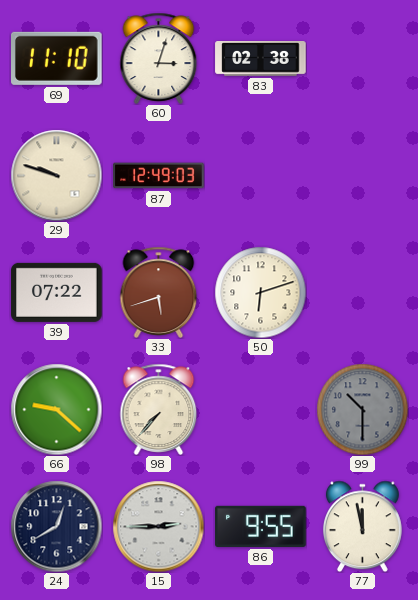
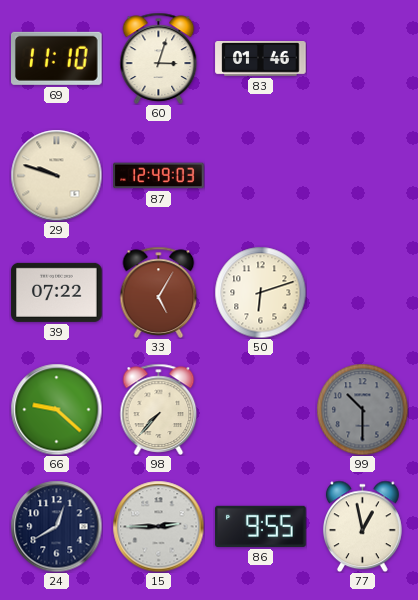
83: 02:38 -> 01:46 (261, 59)
33: 5:42 -> 5:05 (159, 292)
77: 11:58 -> 12:58 (362, 526)
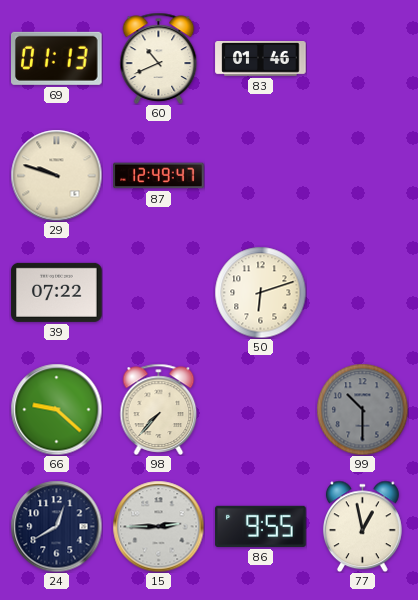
69: 11:10 -> 01:13 (57, 58)
60: 3:03 -> 10:41 (159, 58)
87: 12:49:03 -> 12:49:47 (159, 176)
33: 5:05 -> none (159, 292)
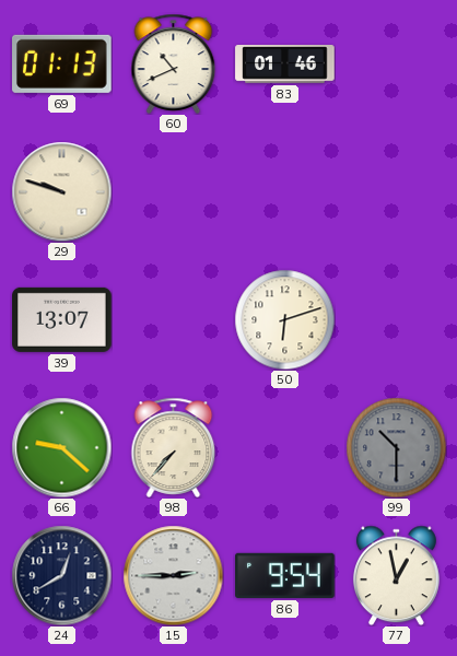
87: 12:49 -> none (159, 176)
39: 07:22 -> 13:07 (62, 319)
86: 9:55 -> 9:54 (285, 575)
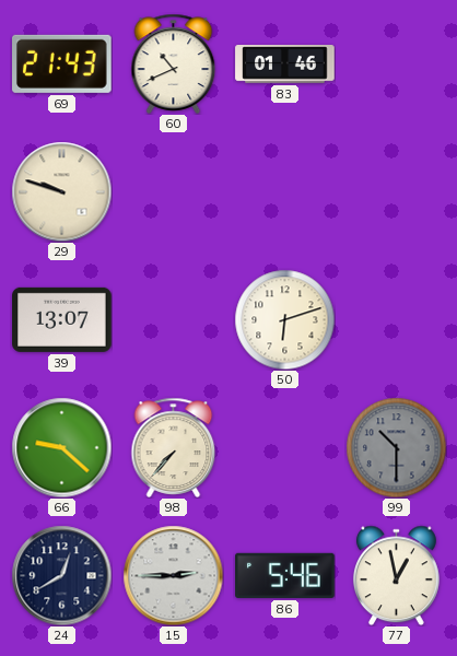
69: 01:13 -> 21:43 (62, 63)
86: 9:54 -> 5:46 (285, 575)
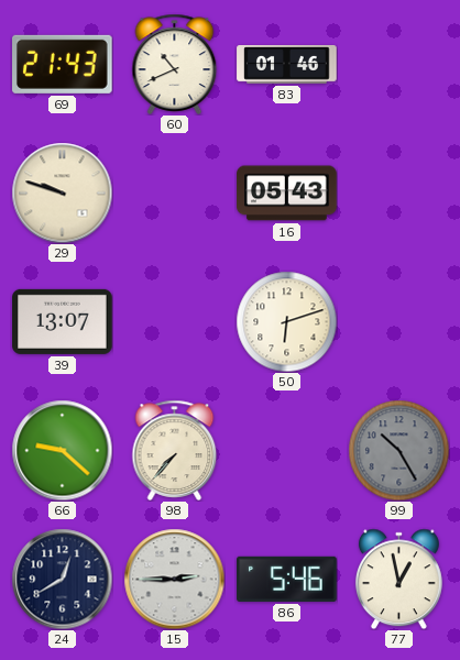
16: none -> 05:43 (287, 194)
99: 10:30 -> 10:25 (398, 450)
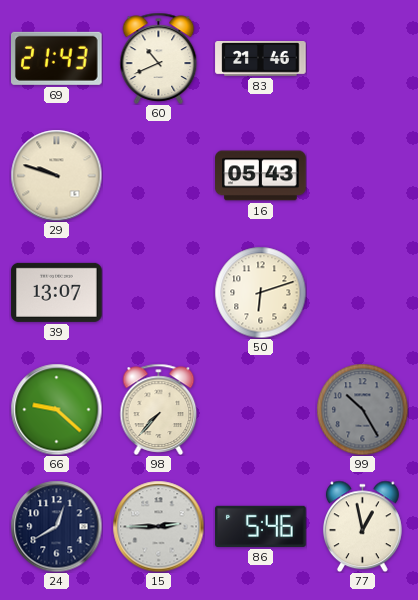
83: 01:46 -> 21:46 (261, 59)
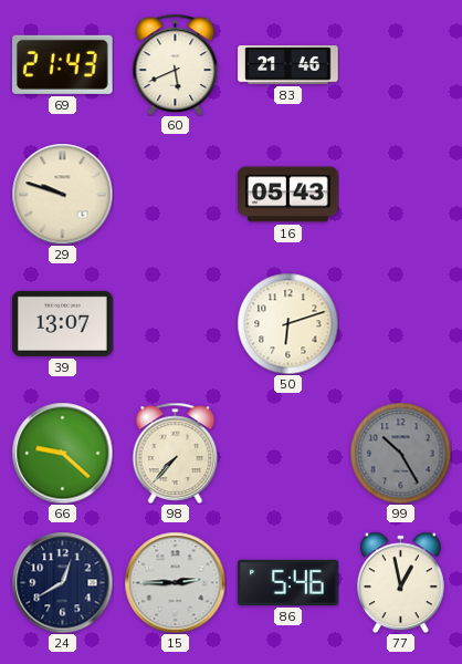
60: 10:41 -> 5:41 (176, 64)
